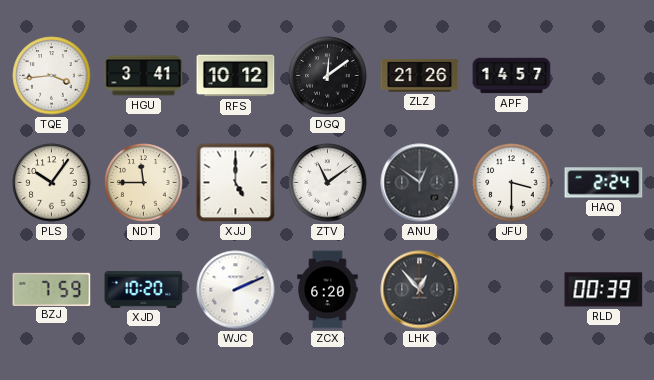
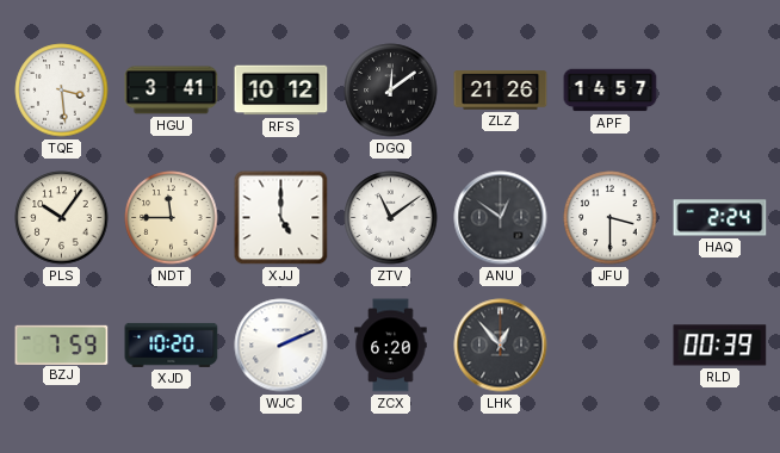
TQE: 3:44 -> 3:29 (62, 91)
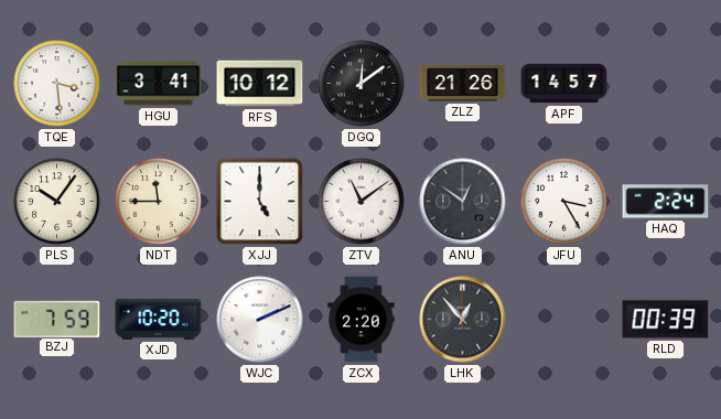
JFU: 3:30 -> 3:25 (564, 202)
ZCX: 6:20 -> 2:20 (362, 320)
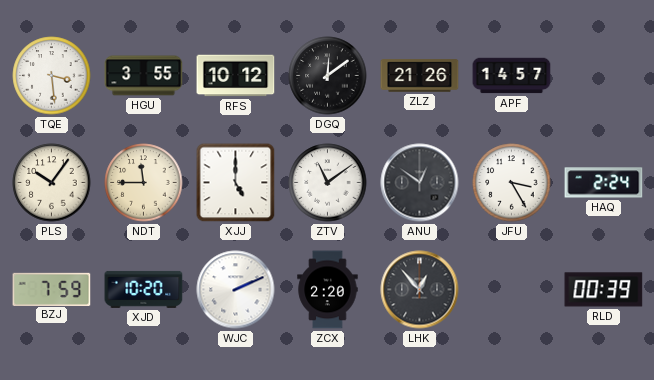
HGU: 3:41 -> 3:55 (144, 76)
